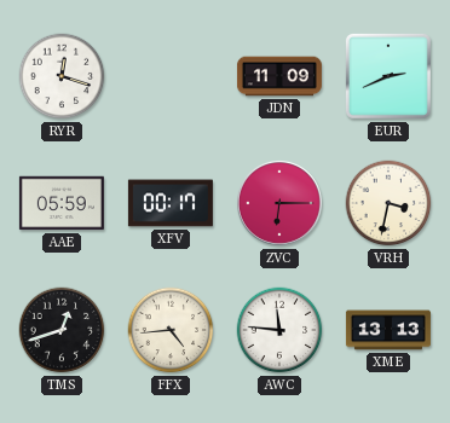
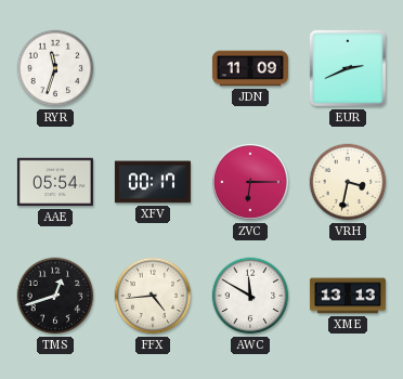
RYR: 12:18 -> 11:33 (55, 68)
AAE: 05:59 -> 05:54 (55, 182)
AWC: 11:46 -> 11:50 (250, 296)
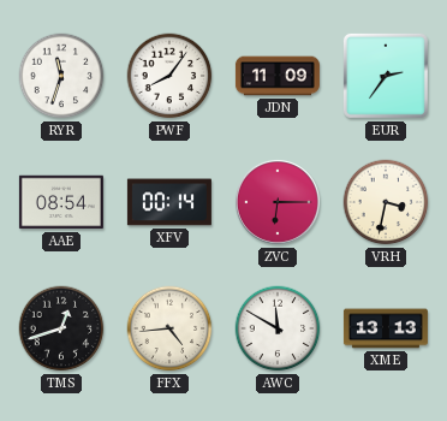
PWF: none -> 8:06 (169, 76)
EUR: 2:41 -> 2:36 (386, 76)
AAE: 05:54 -> 08:54 (61, 202)
XFV: 00:17 -> 00:14 (169, 202)
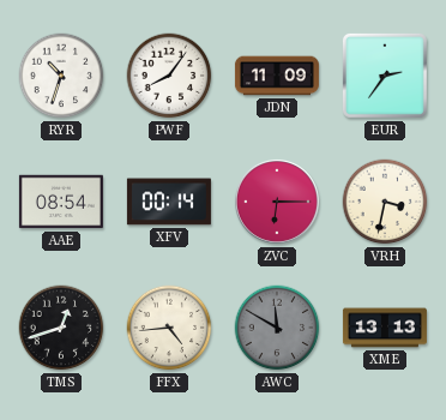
RYR: 11:33 -> 10:33 (61, 76)
AWC dial: white -> grey (277, 328)
